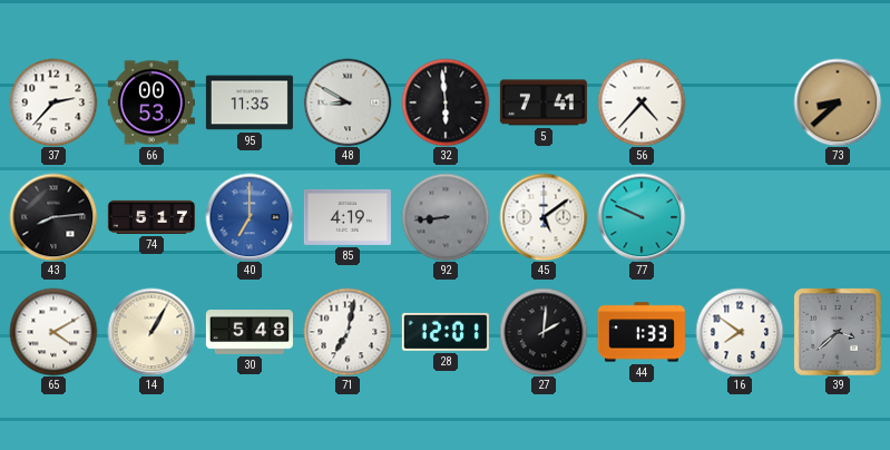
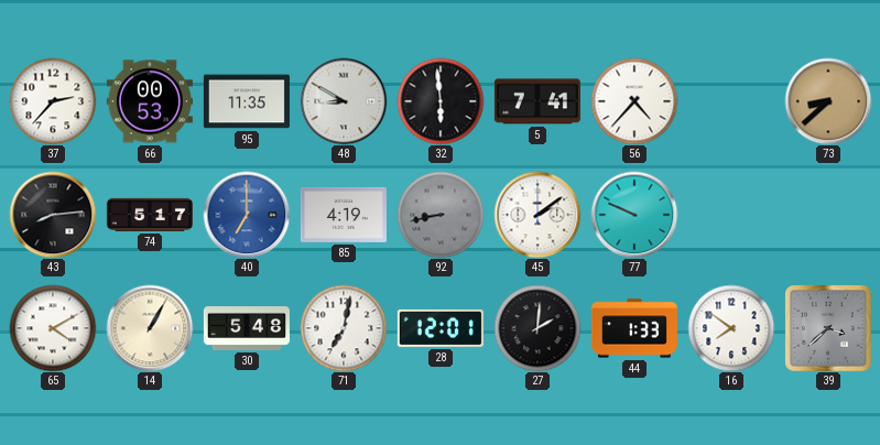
92: 8:44 -> 8:43 (441, 215)
45: 5:09 -> 2:09 (537, 215)
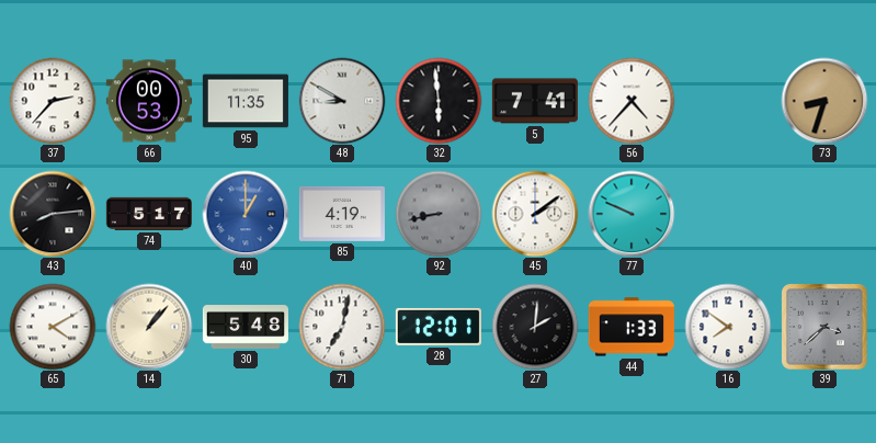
73: 8:38 -> 8:33 (824, 101)
40: 7:00 -> 1:00 (246, 214)
14: 1:05 -> 1:07 (149, 327)
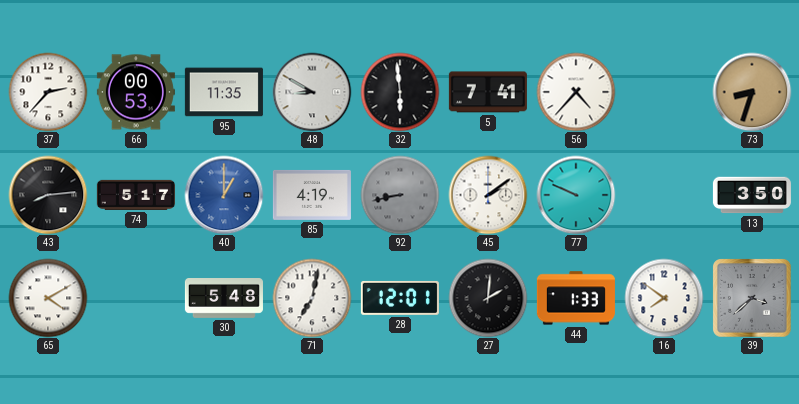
13: none -> 3:50 (752, 195)
14: 1:07 -> none (149, 327)
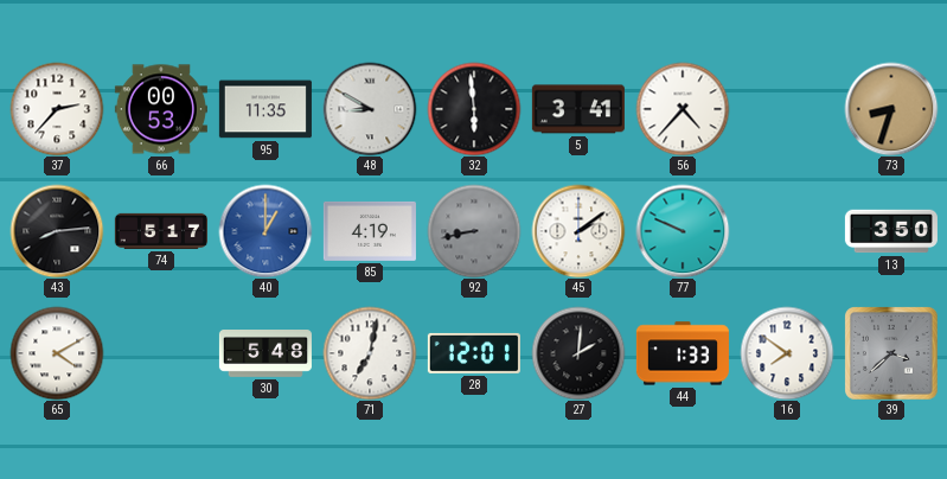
5: 7:41 -> 3:41 (578, 109)
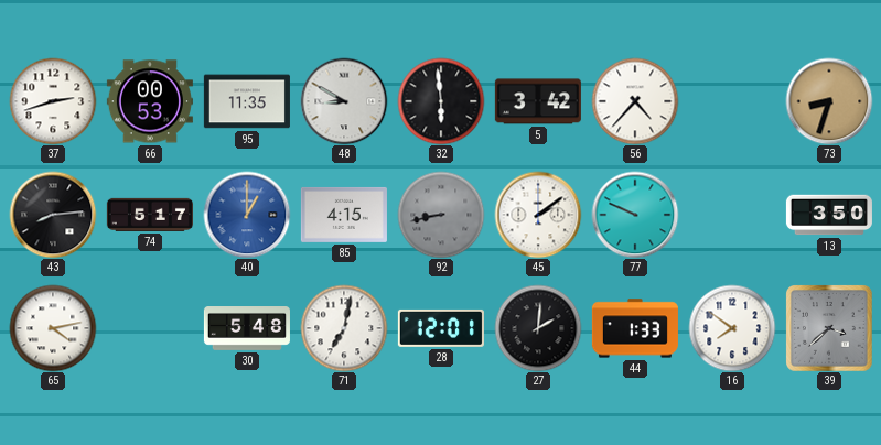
37: 2:37 -> 2:42 (53, 101)
5: 3:41 -> 3:42 (538, 101)
85: 4:19 -> 4:15 (344, 215)
65: 4:10 -> 4:13 (53, 328)
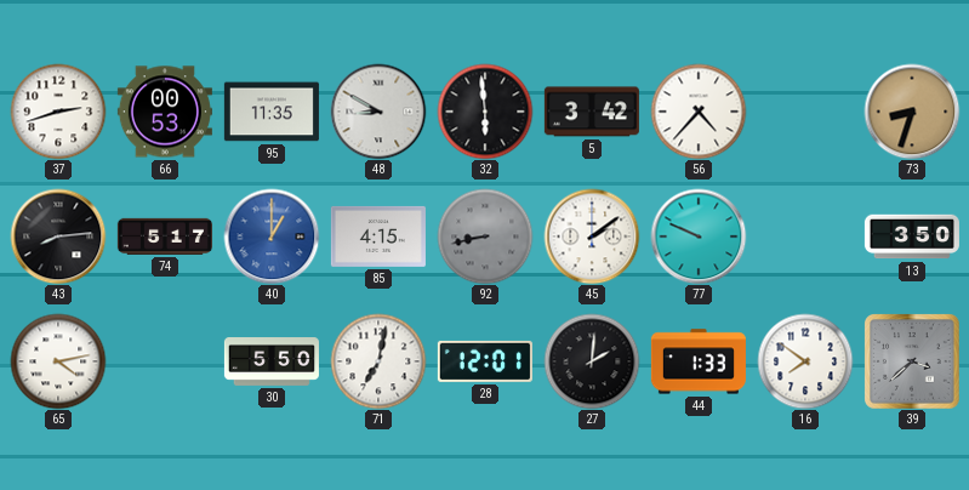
30: 5:48 -> 5:50 (272, 363)
